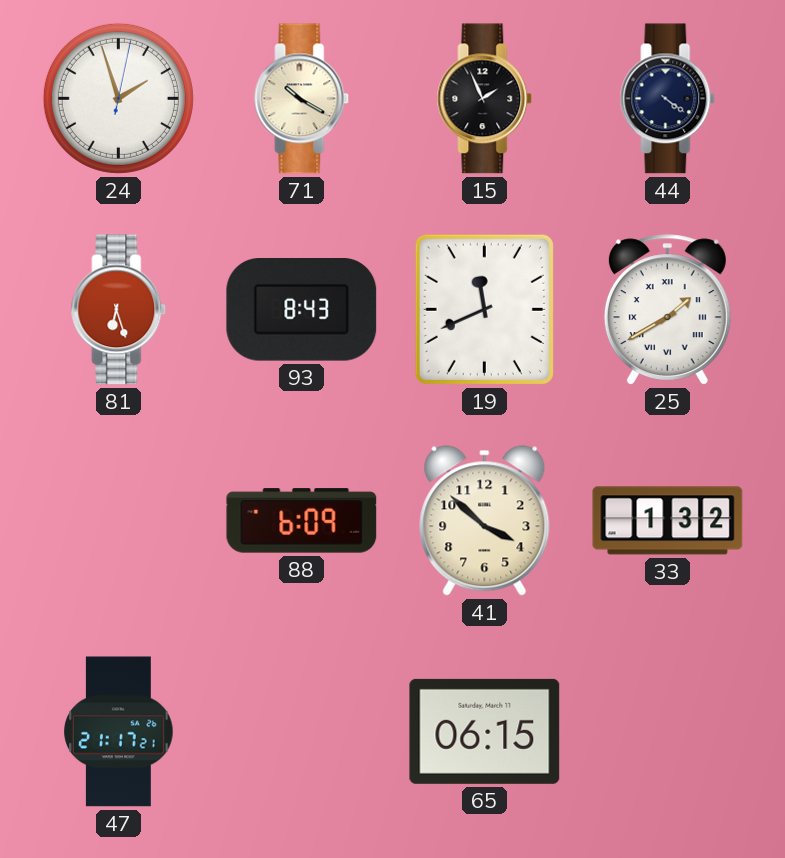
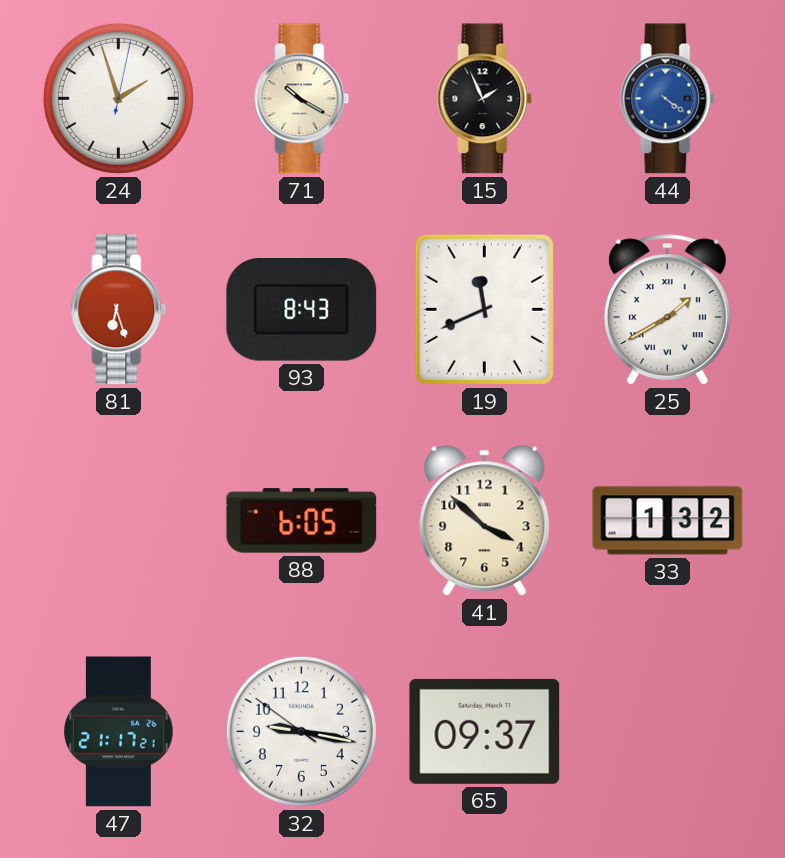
44 dial: navy -> blue (668, 99)
88: 6:09 -> 6:05 (302, 521)
32: none -> 9:16 (301, 731)
65: 06:15 -> 09:37 (485, 731)
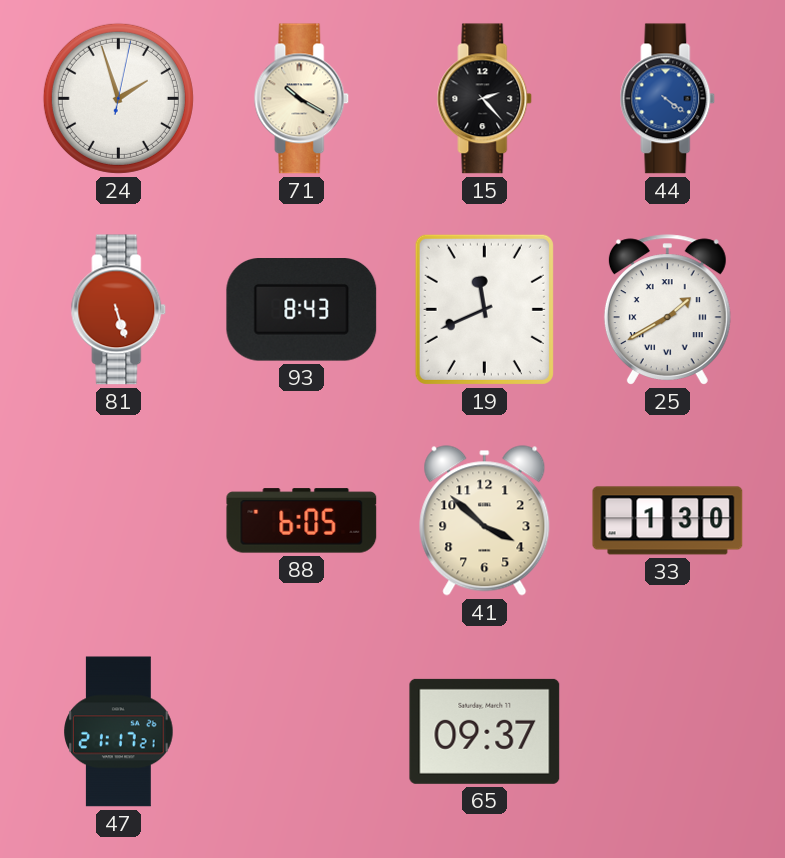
15: 1:56 -> 2:23 (485, 99)
81: 6:27 -> 5:27 (119, 310)
33: 1:32 -> 1:30 (668, 521)
32: 9:16 -> none (301, 731)
